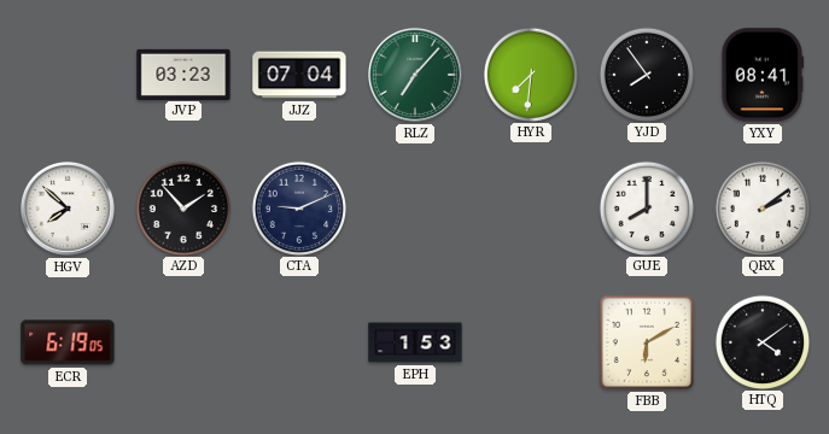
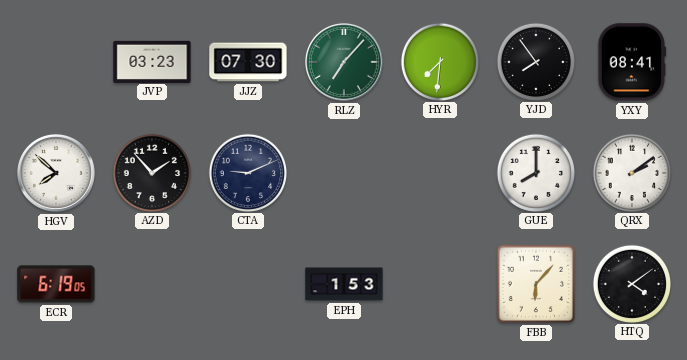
JJZ: 07:04 -> 07:30 (248, 62)
FBB: 6:10 -> 6:07 (536, 284)
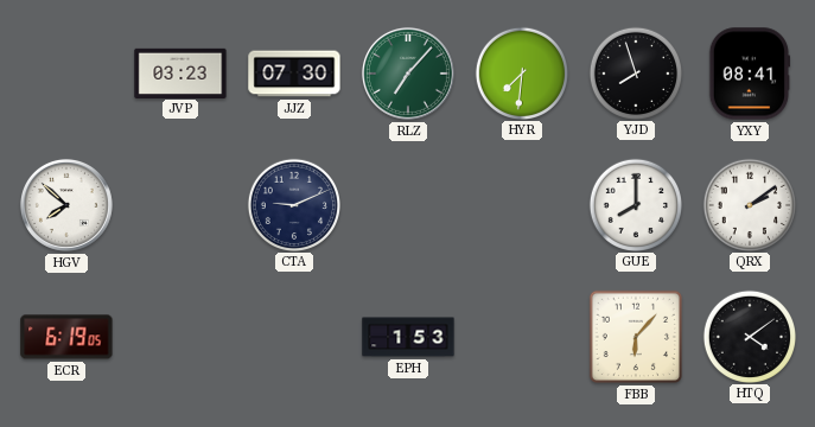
YJD: 7:54 -> 7:57 (635, 72)
AZD: 1:53 -> none (151, 172)
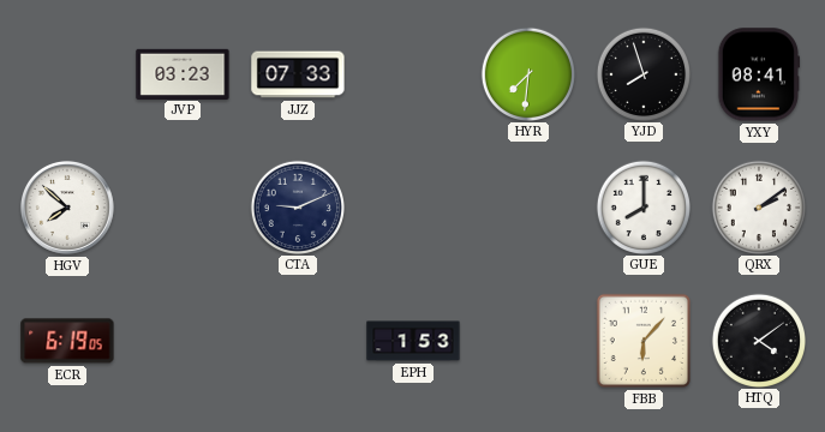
JJZ: 07:30 -> 07:33 (298, 74)
RLZ: 7:07 -> none (408, 74)
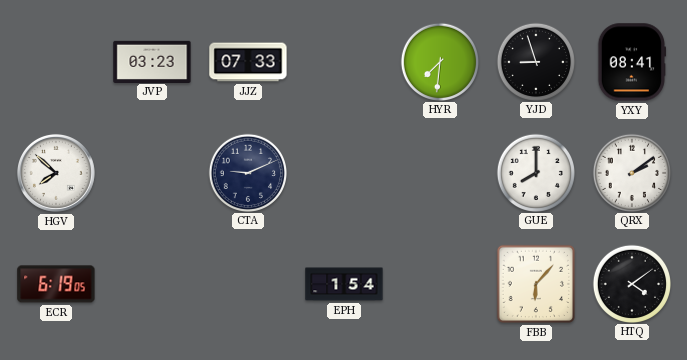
YJD: 7:57 -> 8:57 (535, 61)
EPH: 1:53 -> 1:54 (344, 284)
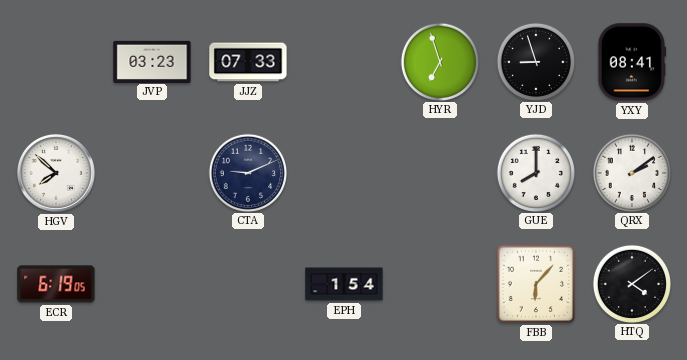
HYR: 7:31 -> 6:57 (439, 61)
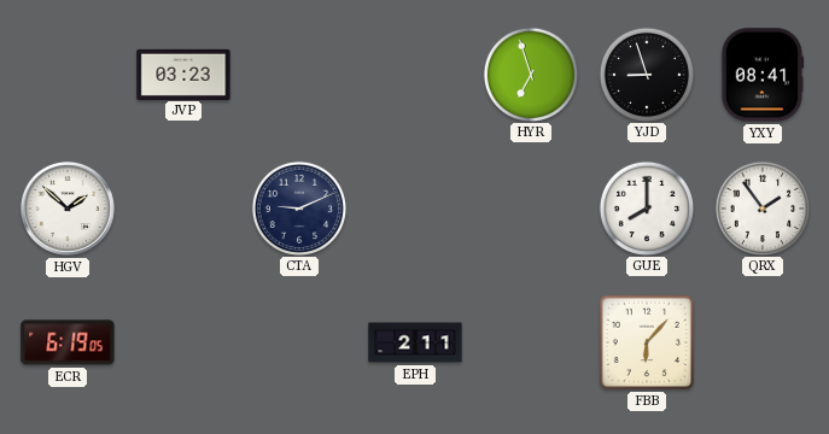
JJZ: 07:33 -> none (248, 62)
HGV: 7:52 -> 1:52 (68, 209)
QRX: 2:09 -> 1:54 (761, 207)
EPH: 1:54 -> 2:11 (415, 342)
HTQ: 4:09 -> none (631, 283)
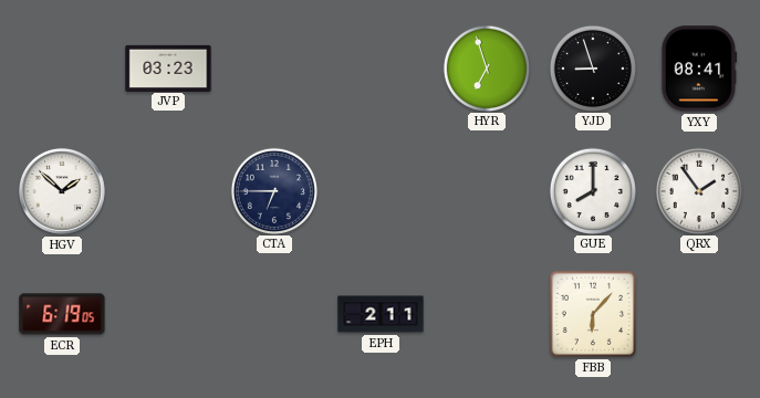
CTA: 9:11 -> 6:45 (273, 190)
